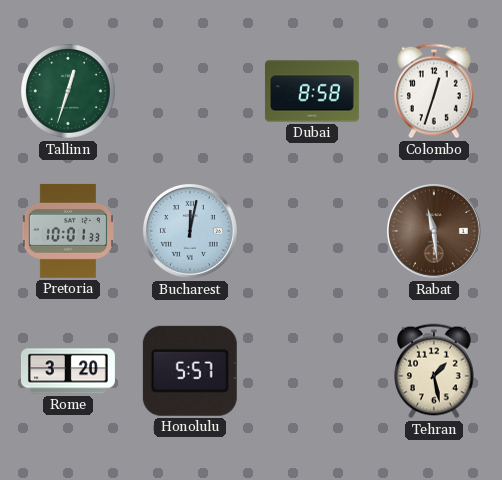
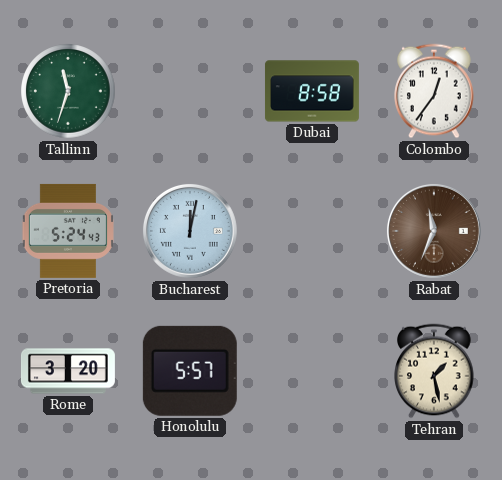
Tallinn: 12:33 -> 11:33 (68, 91)
Colombo: 12:33 -> 12:36 (434, 91)
Pretoria: 10:01 -> 5:24 (68, 231)
Rabat: 11:29 -> 11:34 (434, 231)
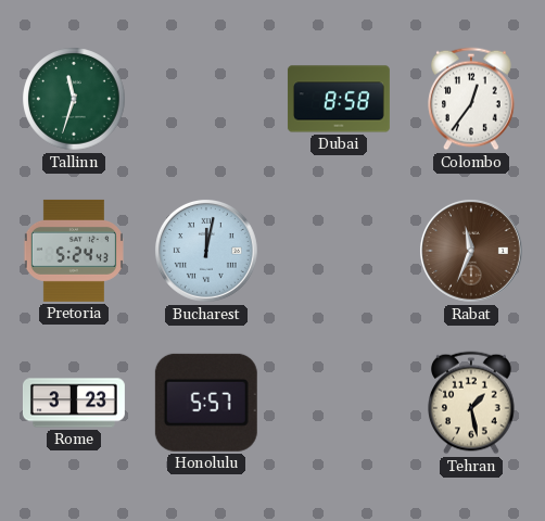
Rome: 3:20 -> 3:23 (74, 403)
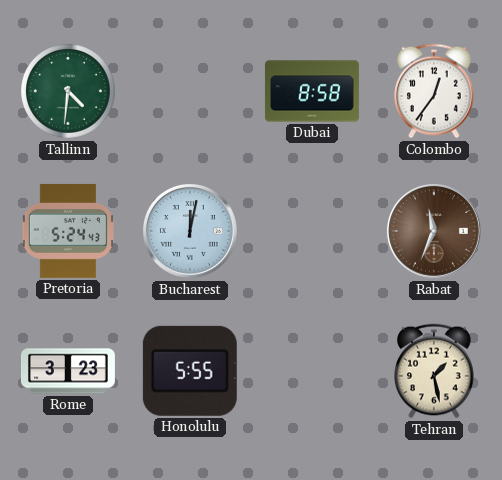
Tallinn: 11:33 -> 4:31 (68, 91)
Honolulu: 5:57 -> 5:55 (190, 371)
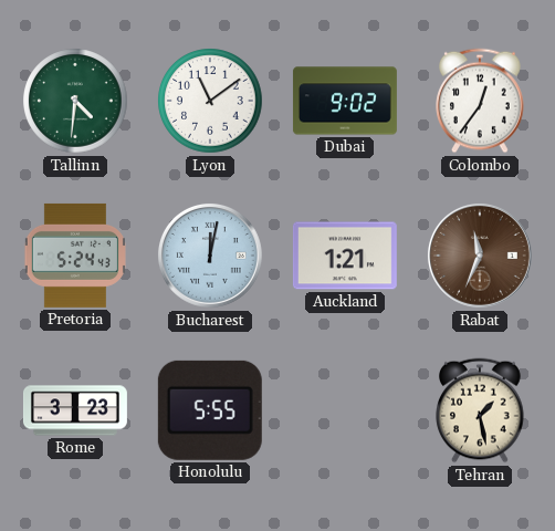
Lyon: none -> 11:09 (210, 101)
Dubai: 8:58 -> 9:02 (345, 101)
Auckland: none -> 1:21 (345, 256)
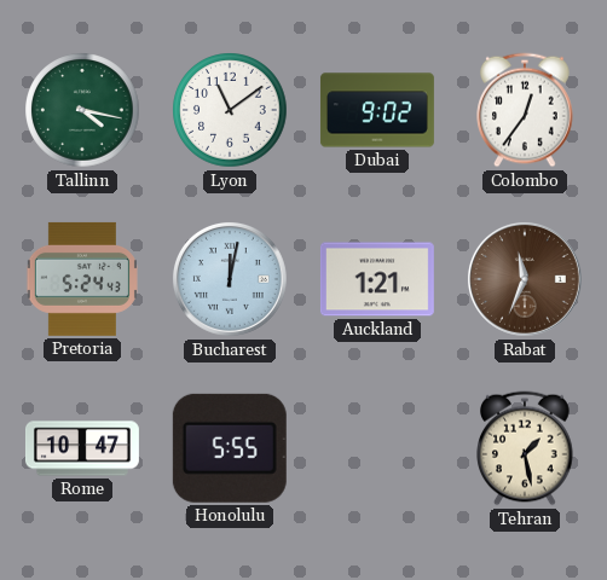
Tallinn: 4:31 -> 4:17 (82, 110)
Rome: 3:23 -> 10:47 (82, 448)
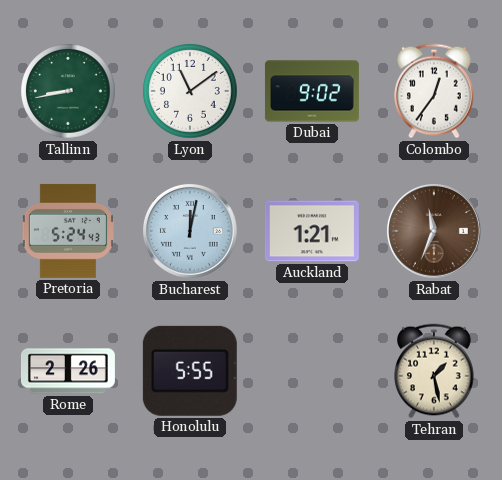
Tallinn: 4:17 -> 8:43 (68, 91)
Rome: 10:47 -> 2:26 (68, 371)
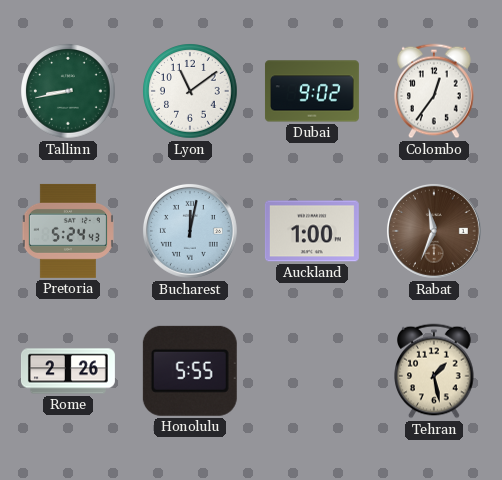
Auckland: 1:21 -> 1:00 (312, 231)
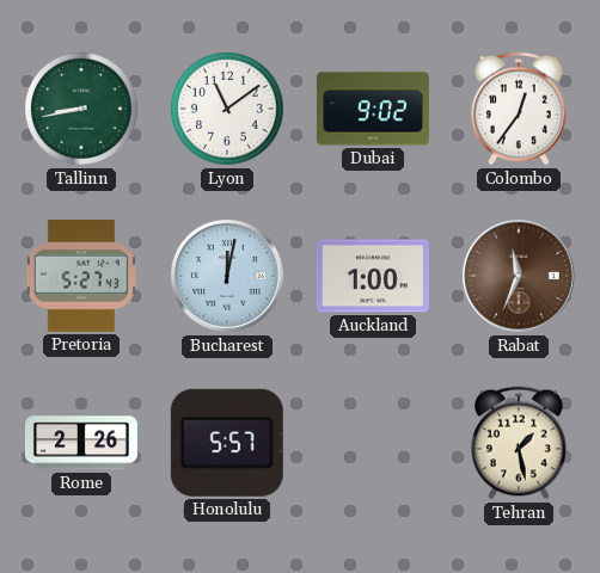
Pretoria: 5:24 -> 5:27 (81, 276)
Honolulu: 5:55 -> 5:57 (227, 443)
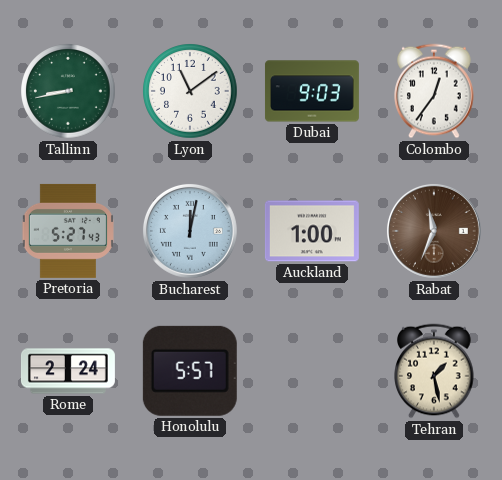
Dubai: 9:02 -> 9:03 (312, 91)
Rome: 2:26 -> 2:24 (68, 371)
